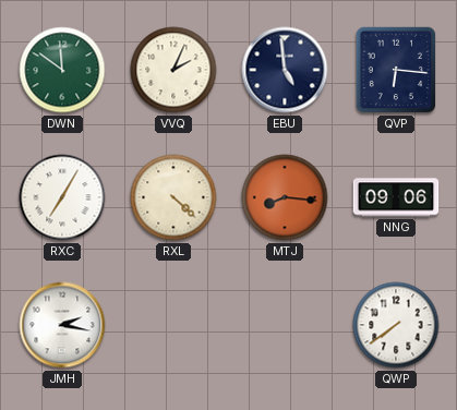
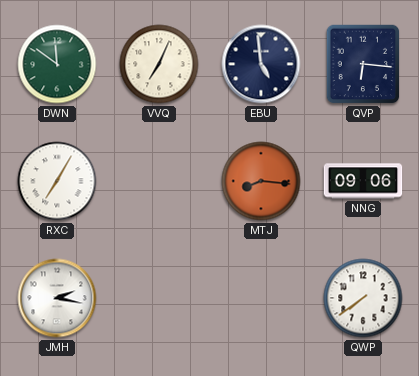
VVQ: 2:04 -> 7:04 (159, 64)
RXL: 4:22 -> none (173, 197)
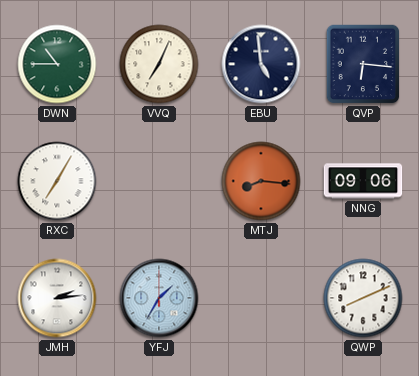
DWN: 11:51 -> 10:45 (57, 64)
JMH: 2:17 -> 2:14 (57, 298)
YFJ: none -> 1:35 (159, 298)
QWP: 7:39 -> 8:11 (363, 298)
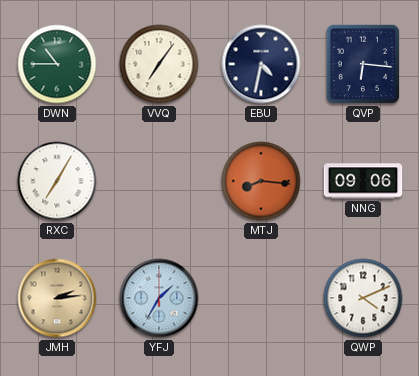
VVQ: 7:04 -> 7:06 (159, 64)
EBU: 4:59 -> 4:32 (261, 64)
JMH dial: white -> champagne (57, 298)
QWP: 8:11 -> 4:11 (363, 298)
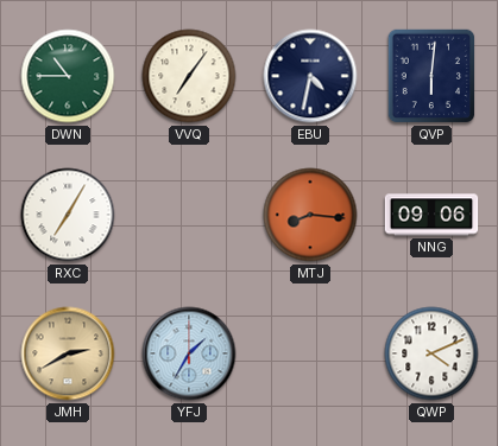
QVP: 6:16 -> 6:01 (431, 76)
JMH: 2:14 -> 2:40 (68, 353)
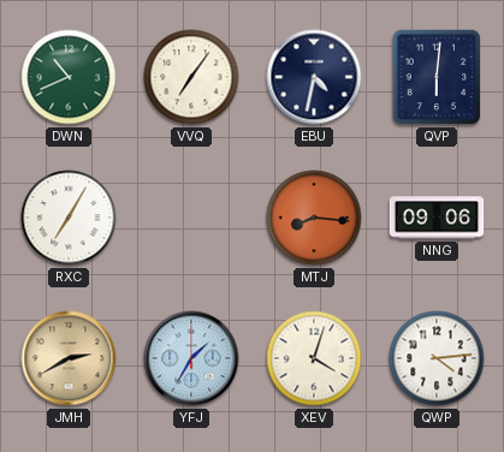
DWN: 10:45 -> 10:41 (69, 77)
XEV: none -> 4:03 (314, 358)
QWP: 4:11 -> 4:14 (437, 358)
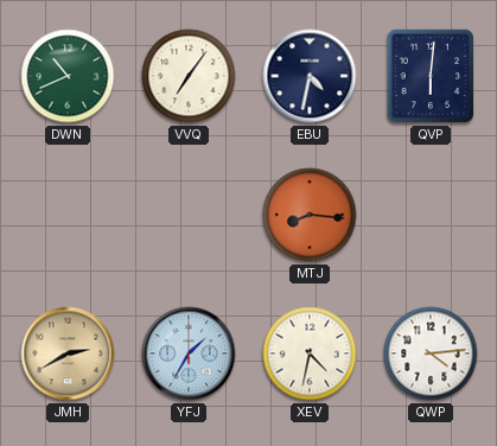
RXC: 7:05 -> none (69, 218)
NNG: 09:06 -> none (437, 218)
XEV: 4:03 -> 4:32 (310, 353)
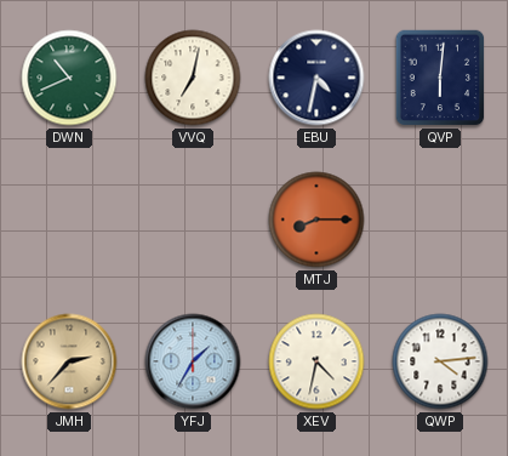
VVQ: 7:06 -> 7:02 (193, 78)
MTJ: 8:16 -> 8:15 (316, 220)
JMH: 2:40 -> 2:37 (69, 361)
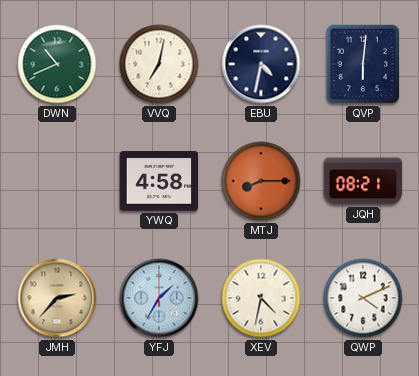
YWQ: none -> 4:58 (159, 181)
JQH: none -> 08:21 (363, 181)
QWP: 4:14 -> 4:11 (363, 298)
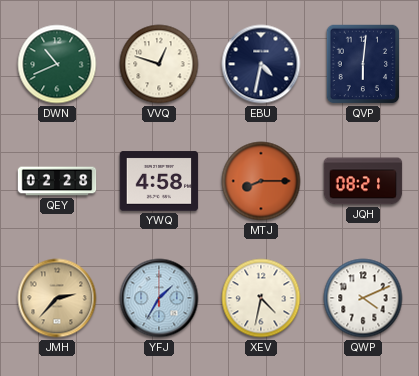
VVQ: 7:02 -> 12:48 (159, 64)
QEY: none -> 02:28 (57, 181)
